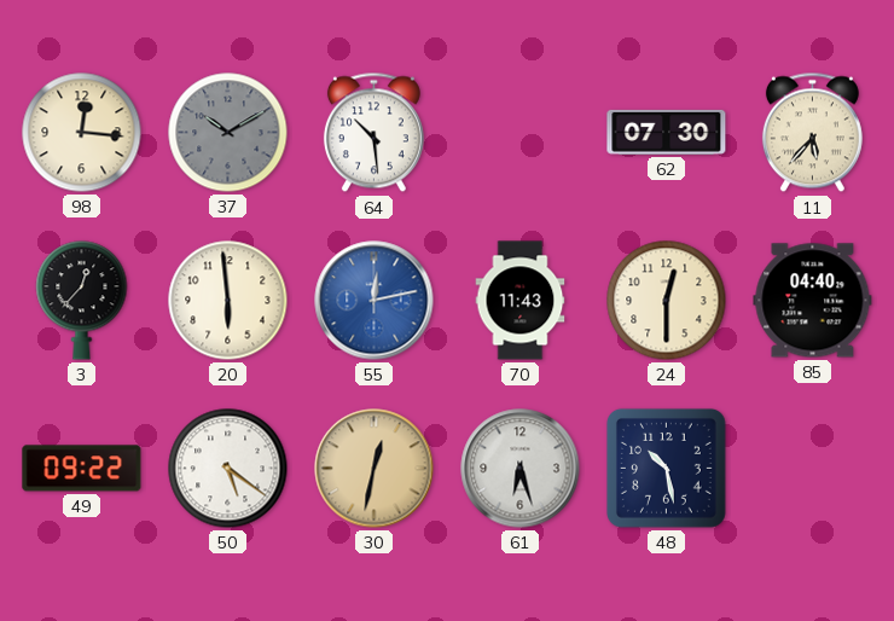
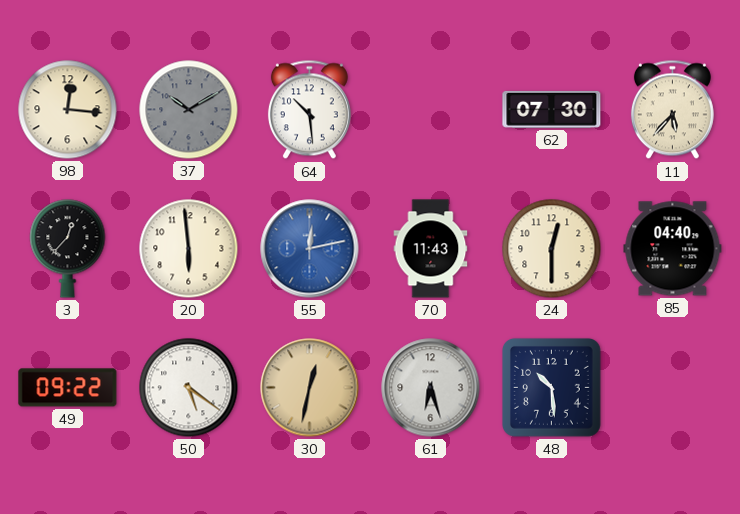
48: 10:28 -> 10:29 (551, 387)
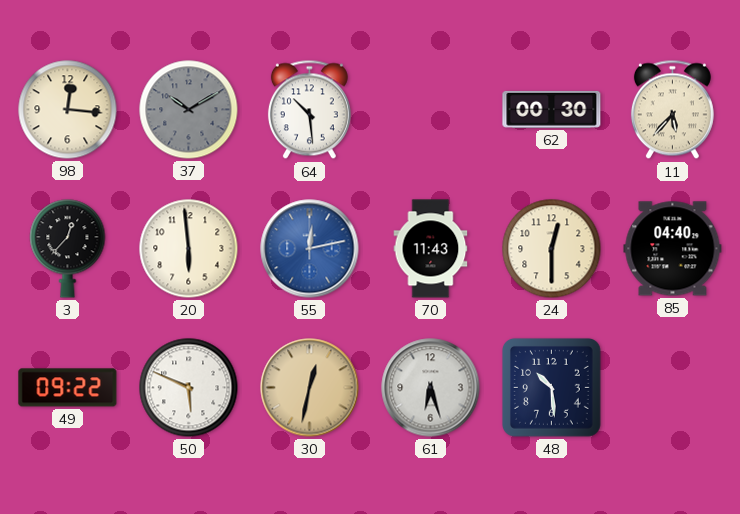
62: 07:30 -> 00:30 (552, 109)
50: 5:21 -> 5:49 (189, 388)
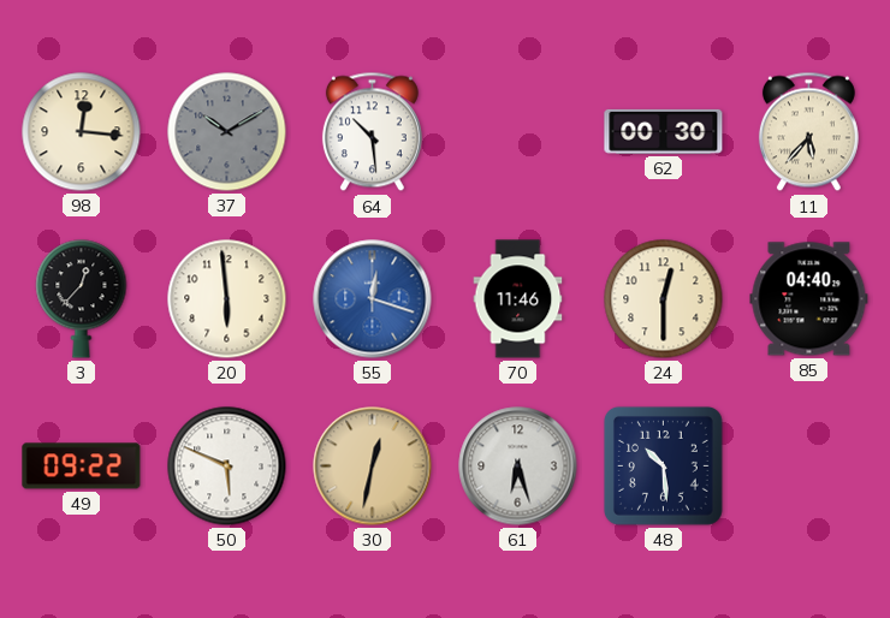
55: 12:13 -> 12:18 (373, 299)
70: 11:43 -> 11:46 (518, 299)
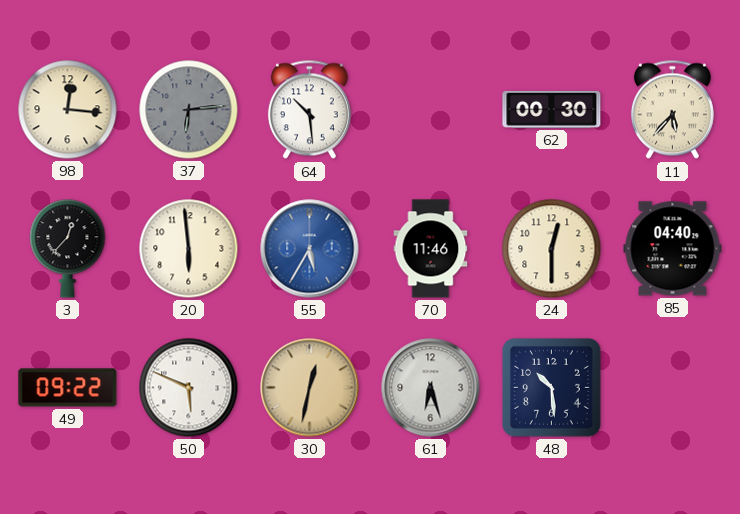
37: 10:10 -> 6:14 (189, 110)
55: 12:18 -> 5:35 (310, 249)
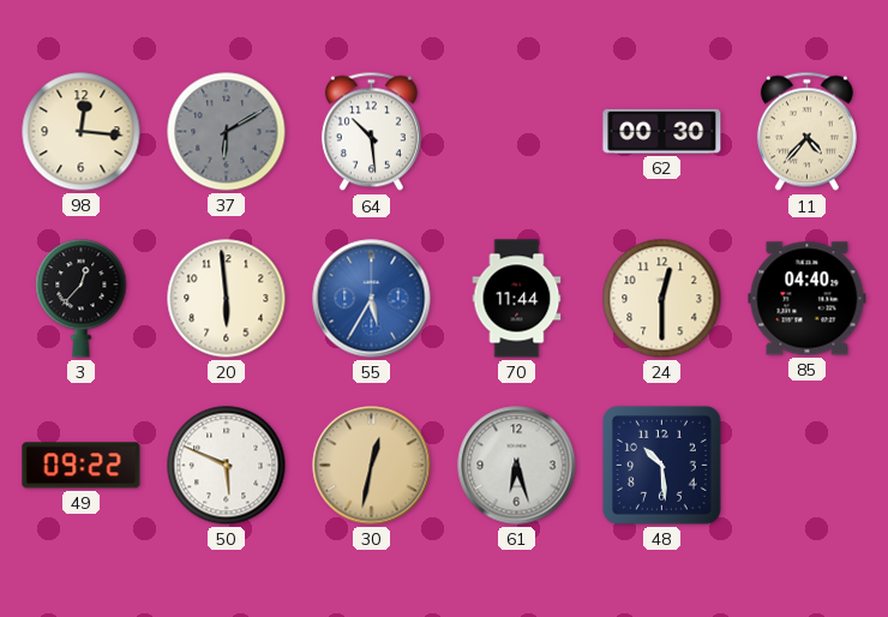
37: 6:14 -> 6:10 (227, 132)
11: 5:37 -> 4:37 (806, 132)
70: 11:46 -> 11:44 (517, 299)
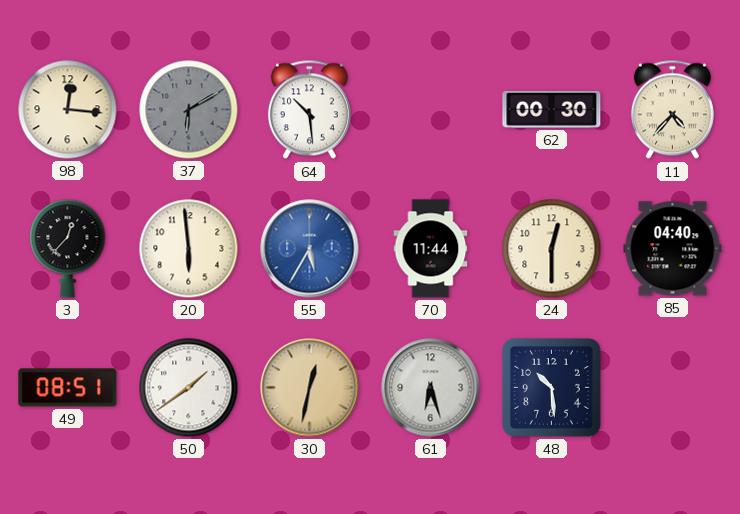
49: 09:22 -> 08:51 (68, 388)
50: 5:49 -> 1:39 (189, 388)
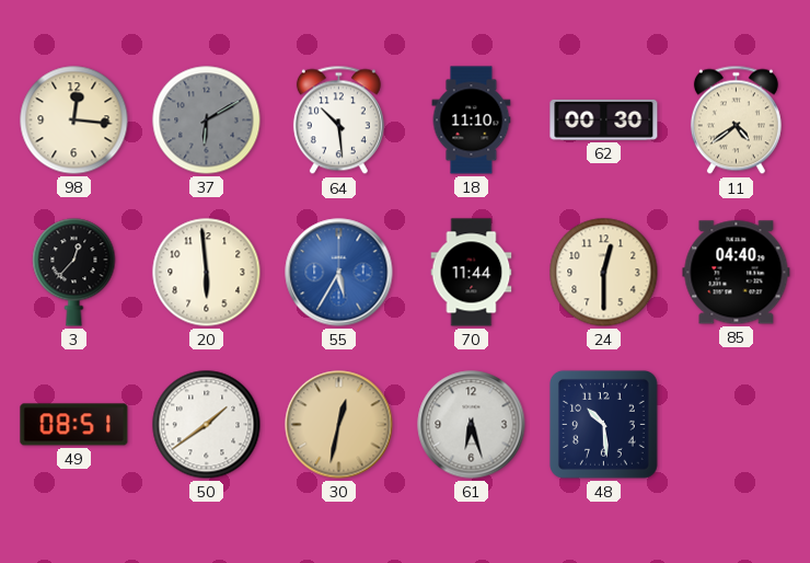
18: none -> 11:10 (472, 120)
11: 4:37 -> 4:39 (736, 120)
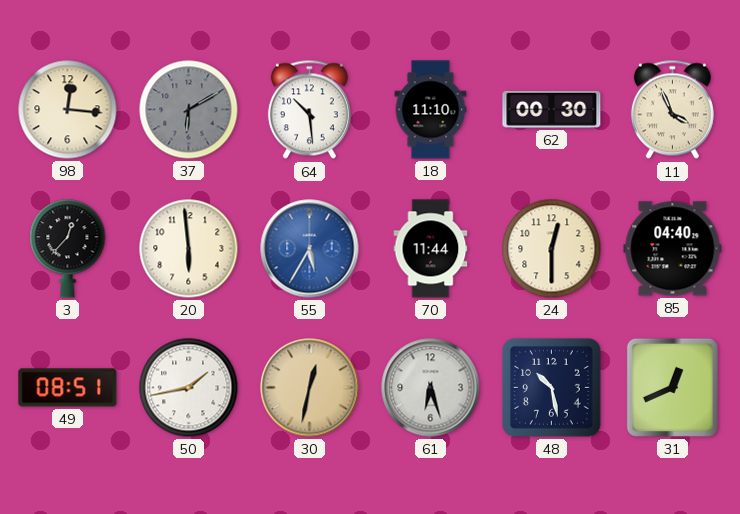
11: 4:39 -> 3:56 (672, 110)
50: 1:39 -> 1:43 (189, 388)
48: 10:29 -> 10:28 (551, 387)
31: none -> 12:41 (672, 387)
